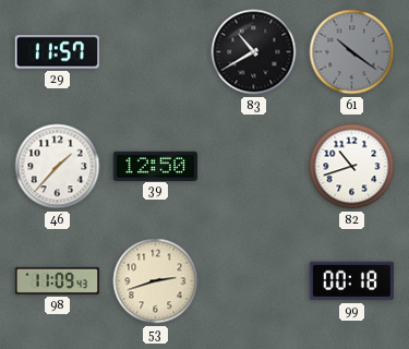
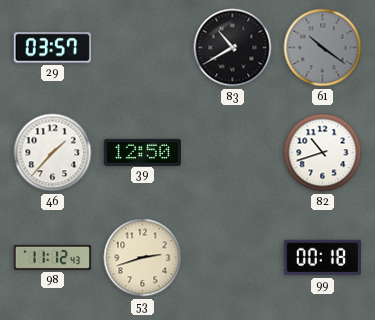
29: 11:57 -> 03:57 (52, 48)
98: 11:09 -> 11:12 (53, 257)
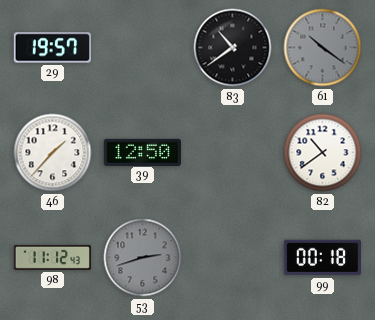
29: 03:57 -> 19:57 (52, 48)
83: 10:40 -> 10:39 (233, 48)
82: 10:42 -> 10:39 (323, 153)
53 dial: cream -> grey (143, 258)
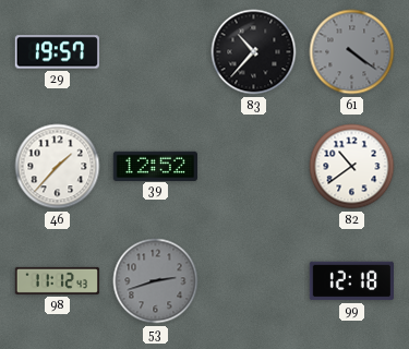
83: 10:39 -> 10:37 (254, 52)
61: 10:21 -> 4:21 (352, 52)
39: 12:50 -> 12:52 (155, 166)
99: 00:18 -> 12:18 (351, 281)
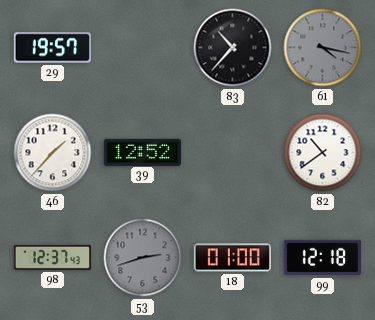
61: 4:21 -> 4:17 (323, 48)
98: 11:12 -> 12:37 (53, 257)
18: none -> 01:00 (232, 258)
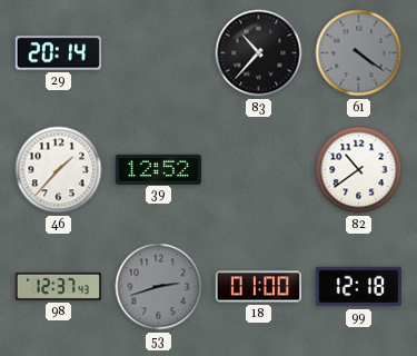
29: 19:57 -> 20:14 (58, 53)
61: 4:17 -> 4:21 (359, 53)
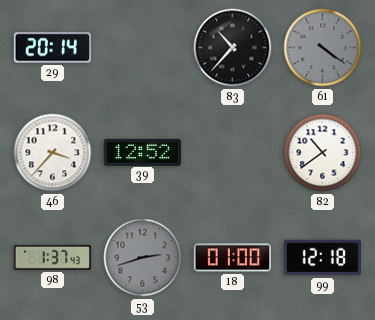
46: 1:37 -> 3:37 (53, 153)
98: 12:37 -> 1:37 (53, 257)
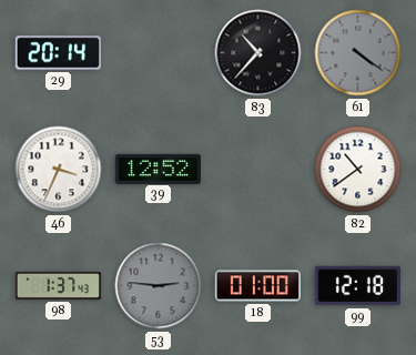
46: 3:37 -> 3:34 (59, 170)
53: 2:42 -> 2:46 (159, 286)
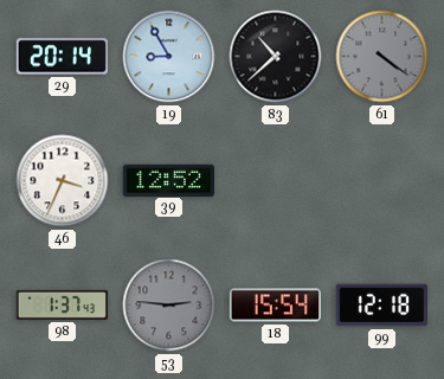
19: none -> 8:55 (169, 57)
83: 10:37 -> 10:38 (276, 57)
82: 10:39 -> none (358, 170)
18: 01:00 -> 15:54 (275, 306)
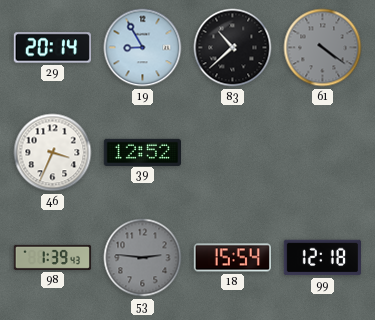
98: 1:37 -> 1:39 (53, 257)
